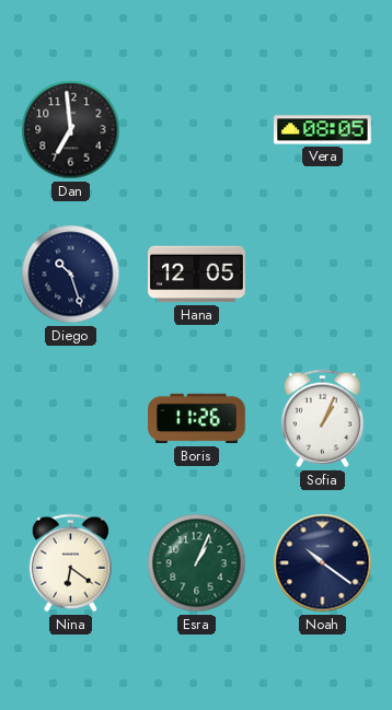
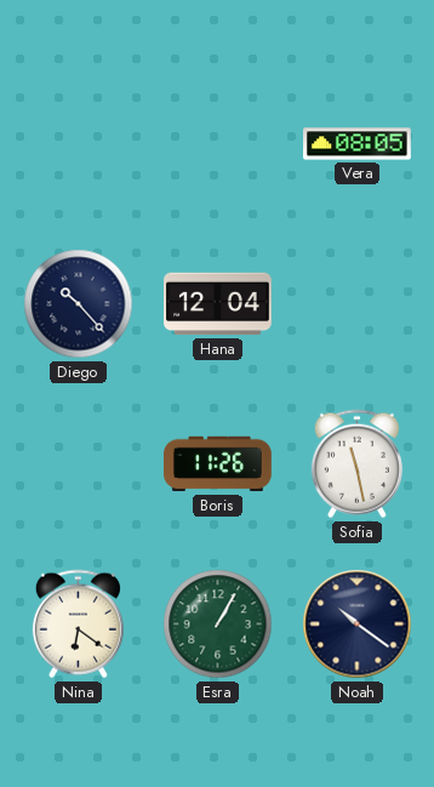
Dan: 6:59 -> none (71, 130)
Diego: 10:27 -> 10:23 (79, 304)
Hana: 12:05 -> 12:04 (218, 304)
Sofia: 1:04 -> 11:28 (356, 464)
Esra: 1:04 -> 1:05 (218, 625)
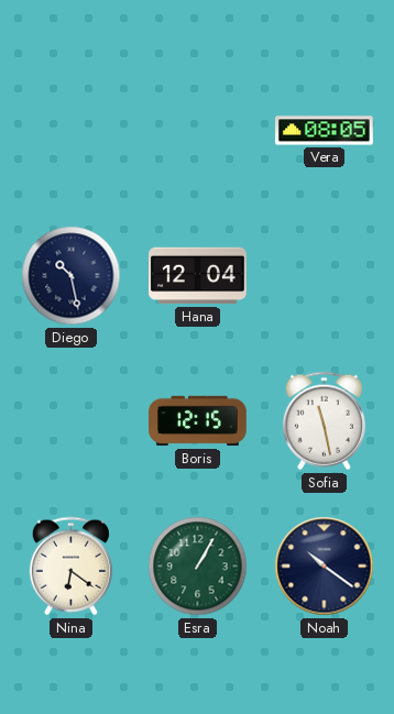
Diego: 10:23 -> 10:28 (72, 276)
Boris: 11:26 -> 12:15 (198, 421)
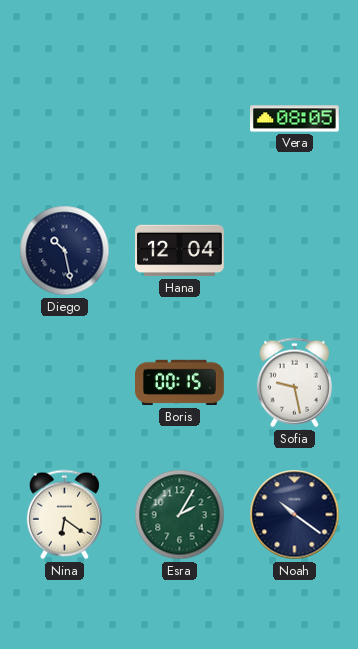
Boris: 12:15 -> 00:15 (180, 383)
Sofia: 11:28 -> 9:28 (294, 383)
Esra: 1:05 -> 2:05 (180, 515)
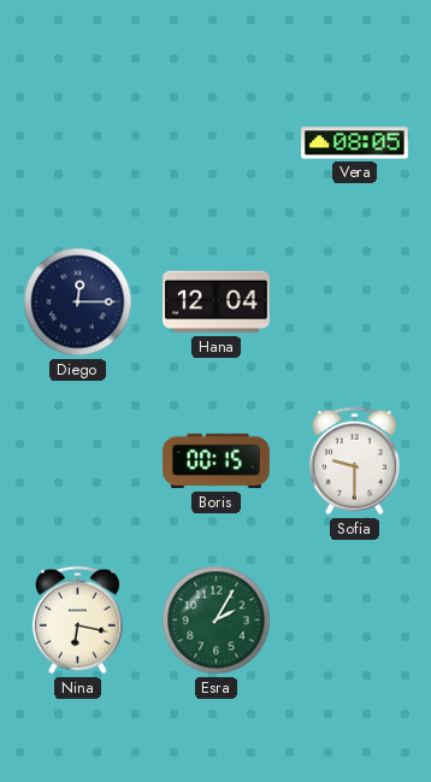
Diego: 10:28 -> 12:15 (78, 302)
Sofia: 9:28 -> 9:30 (354, 461)
Nina: 6:21 -> 6:17 (77, 621)
Noah: 10:21 -> none (295, 515)
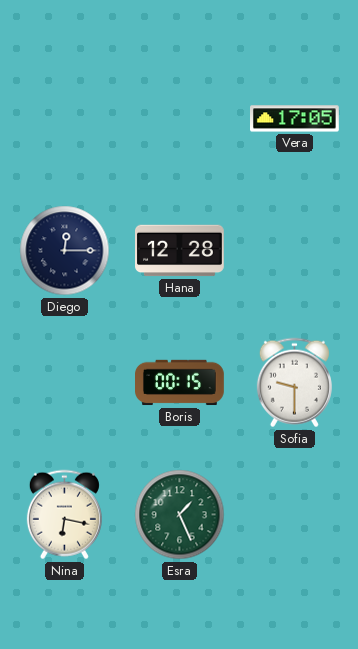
Vera: 08:05 -> 17:05 (295, 119)
Hana: 12:04 -> 12:28 (180, 251)
Esra: 2:05 -> 1:26 (180, 515)
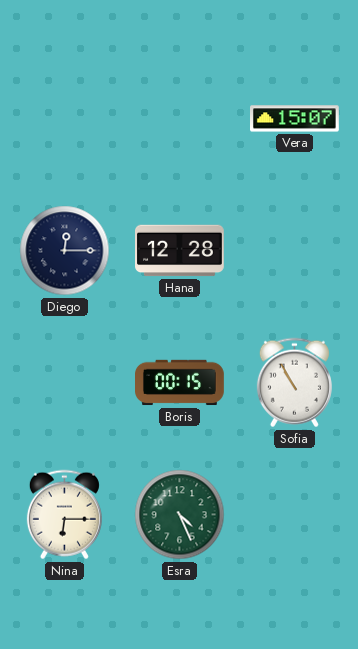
Vera: 17:05 -> 15:07 (295, 119)
Sofia: 9:30 -> 10:55 (294, 383)
Nina: 6:17 -> 6:15 (64, 515)
Esra: 1:26 -> 4:26 (180, 515)
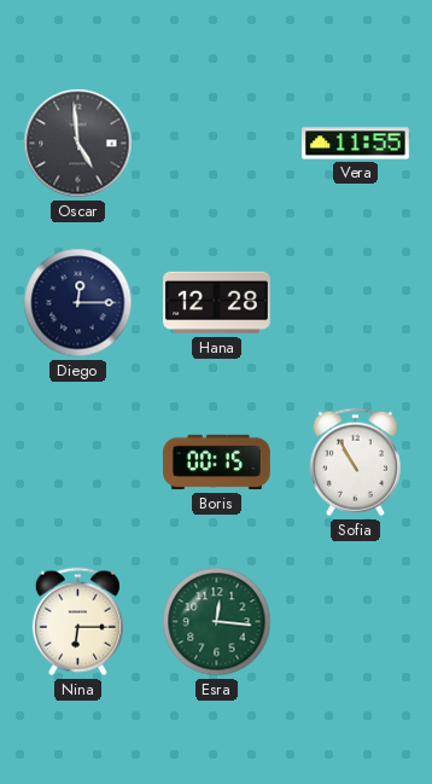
Oscar: none -> 4:59 (78, 144)
Vera: 15:07 -> 11:55 (356, 144)
Esra: 4:26 -> 12:16 (217, 622)
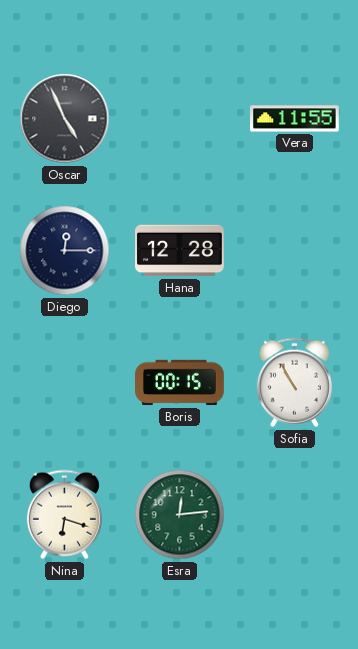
Oscar: 4:59 -> 4:56 (65, 119)
Nina: 6:15 -> 6:18 (64, 515)
Esra: 12:16 -> 12:14 (180, 515)
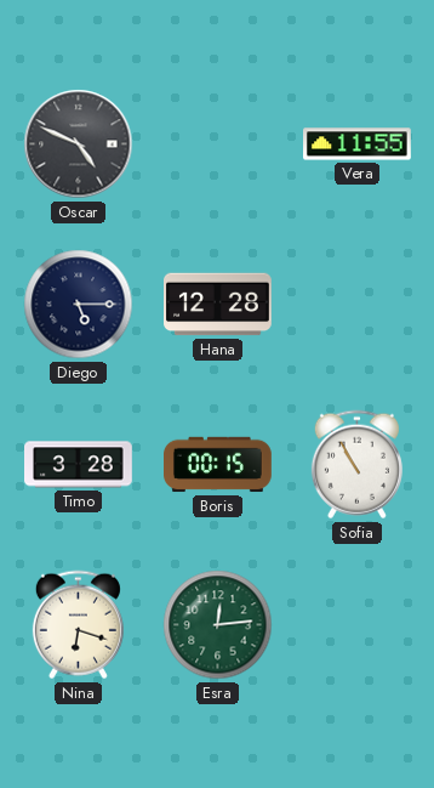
Oscar: 4:56 -> 4:49 (79, 144)
Diego: 12:15 -> 5:15 (79, 305)
Timo: none -> 3:28 (79, 465)
